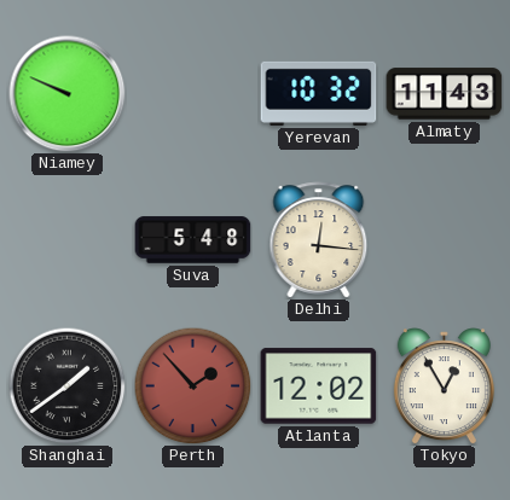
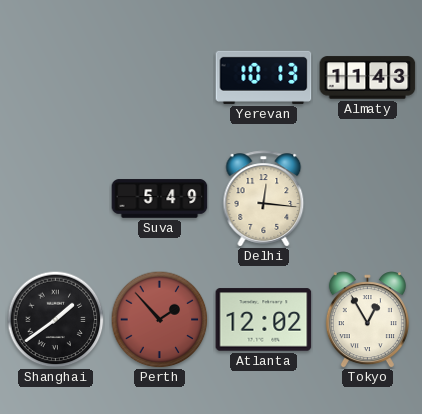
Niamey: 9:49 -> none (68, 94)
Yerevan: 10:32 -> 10:13 (264, 77)
Suva: 5:48 -> 5:49 (160, 199)
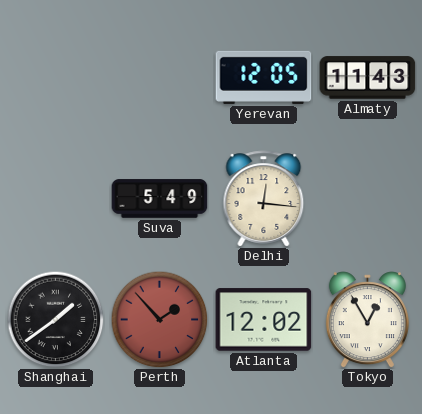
Yerevan: 10:13 -> 12:05 (264, 77)
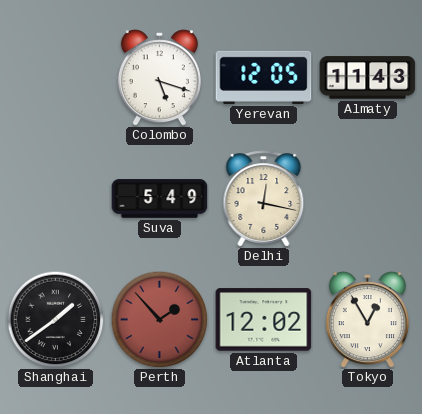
Colombo: none -> 5:18 (159, 78)
Delhi: 12:16 -> 12:17 (264, 199)
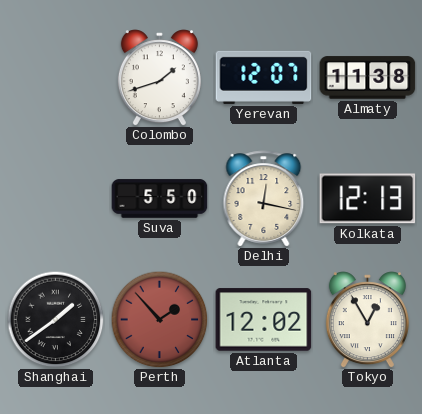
Colombo: 5:18 -> 1:42 (159, 78)
Yerevan: 12:05 -> 12:07 (264, 77)
Almaty: 11:43 -> 11:38 (368, 78)
Suva: 5:49 -> 5:50 (160, 199)
Kolkata: none -> 12:13 (368, 199)
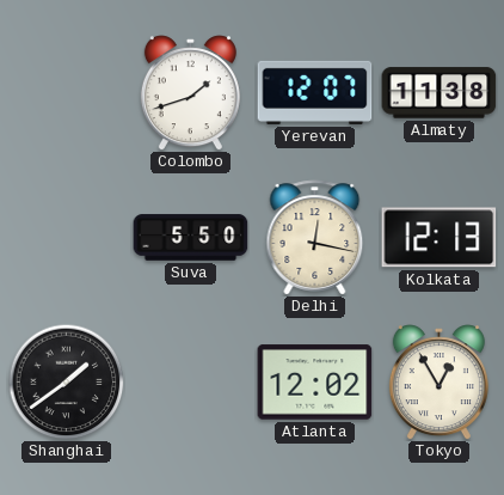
Perth: 1:53 -> none (159, 319)
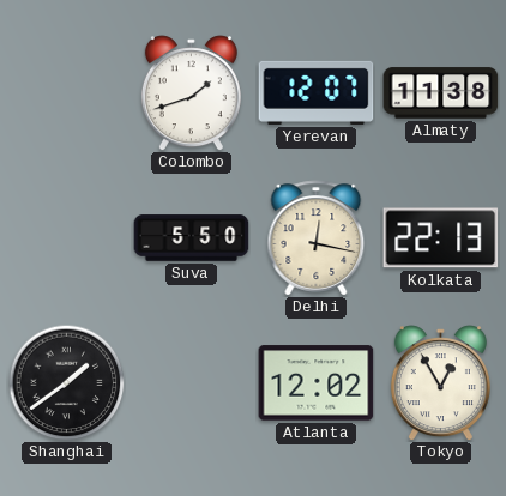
Kolkata: 12:13 -> 22:13 (441, 238)
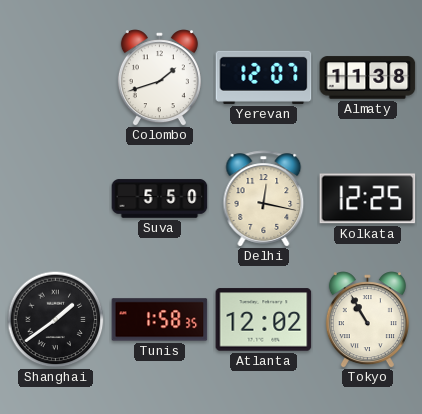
Kolkata: 22:13 -> 12:25 (368, 199)
Tunis: none -> 1:58 (160, 320)
Tokyo: 12:55 -> 10:55 (367, 320)
